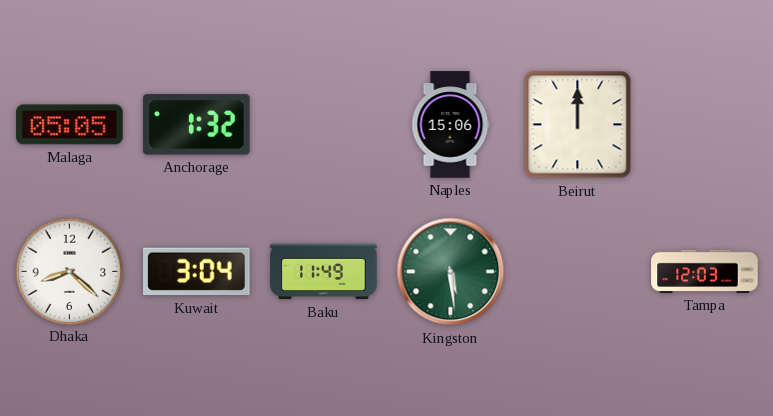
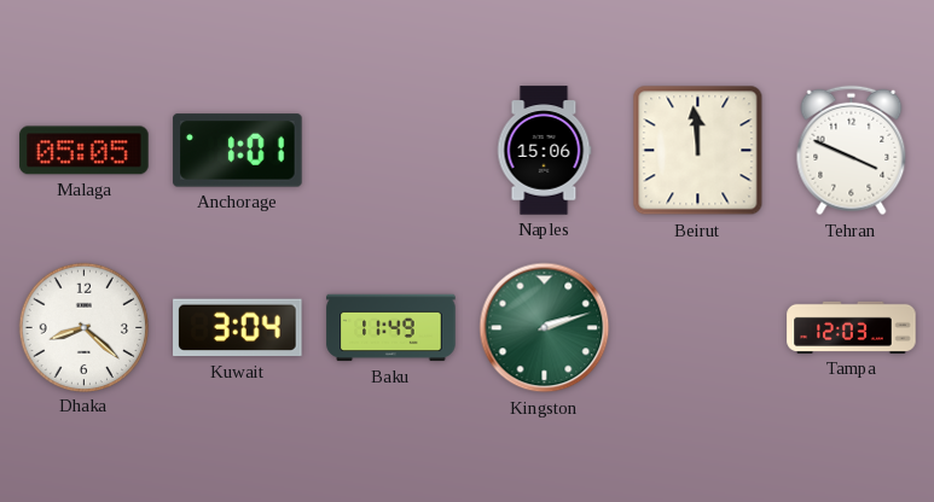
Anchorage: 1:32 -> 1:01 (238, 151)
Beirut: 12:00 -> 11:59 (698, 151)
Tehran: none -> 3:49 (852, 151)
Kingston: 5:29 -> 2:12 (545, 328)
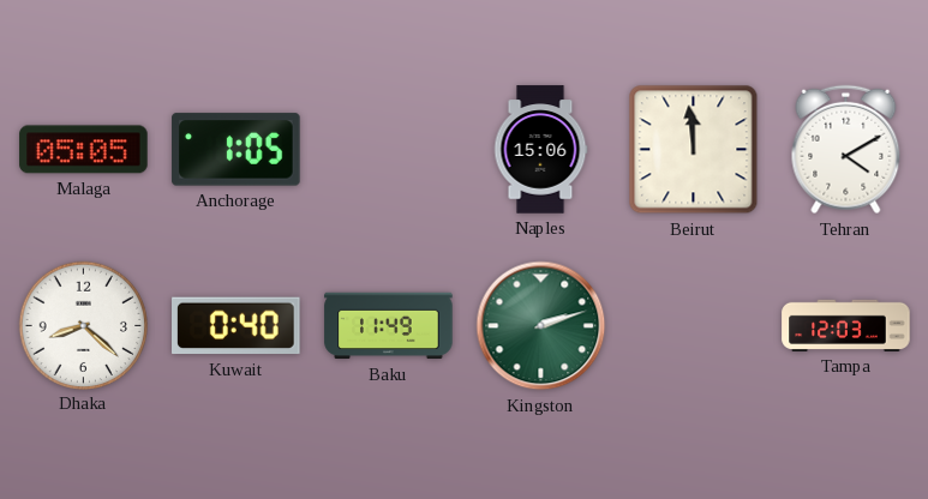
Anchorage: 1:01 -> 1:05 (237, 150)
Tehran: 3:49 -> 4:10 (846, 150)
Kuwait: 3:04 -> 0:40 (237, 326)
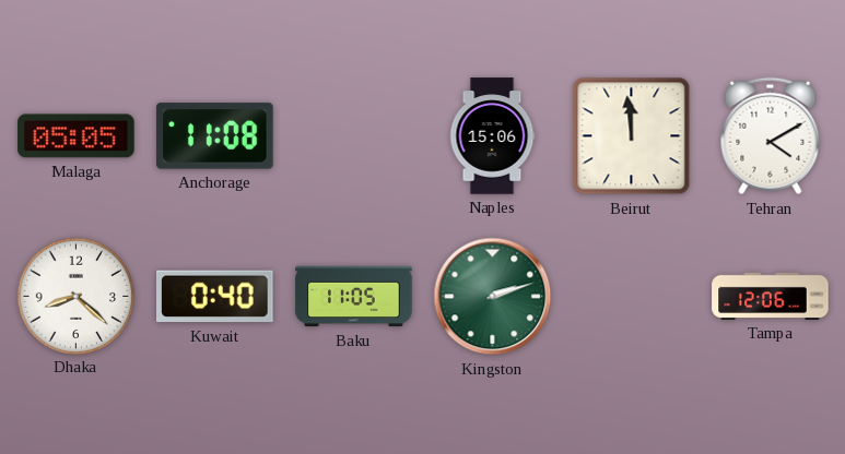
Anchorage: 1:05 -> 11:08 (215, 136)
Baku: 11:49 -> 11:05 (354, 297)
Tampa: 12:03 -> 12:06 (771, 296)
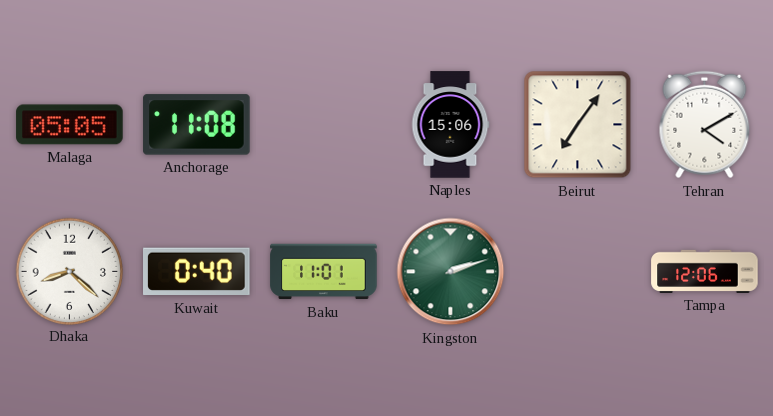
Beirut: 11:59 -> 7:06 (578, 125)
Baku: 11:05 -> 11:01 (324, 272)
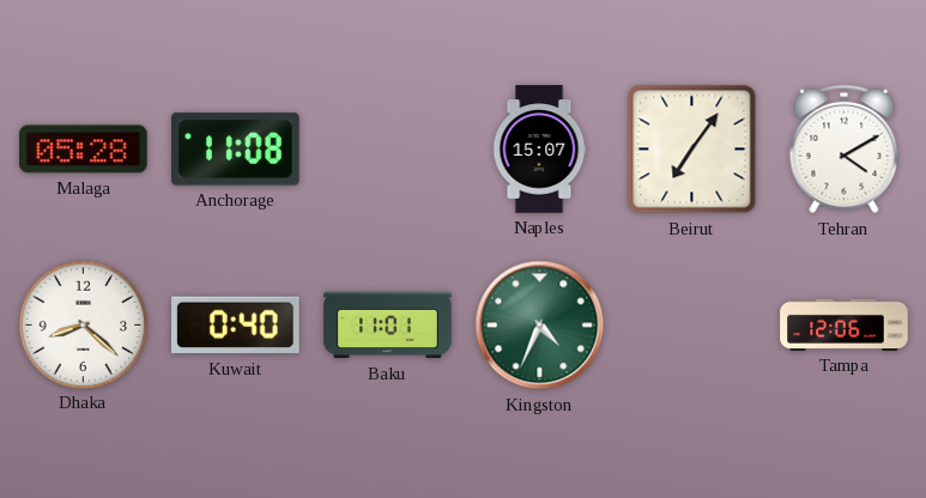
Malaga: 05:05 -> 05:28 (84, 150)
Naples: 15:06 -> 15:07 (539, 150)
Kingston: 2:12 -> 4:34 (540, 326)
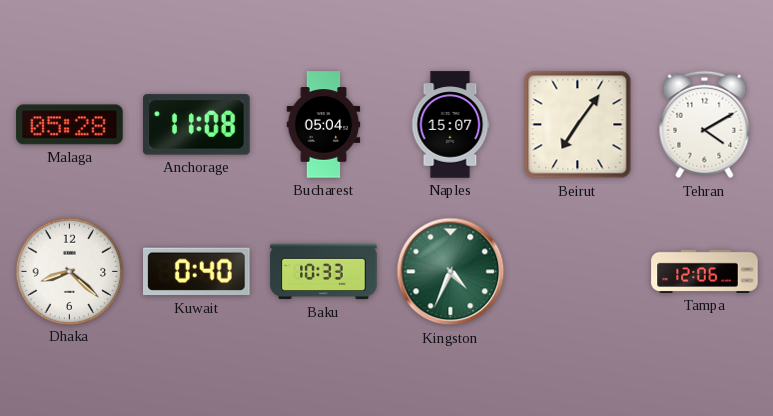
Bucharest: none -> 05:04 (324, 125)
Baku: 11:01 -> 10:33 (324, 272)
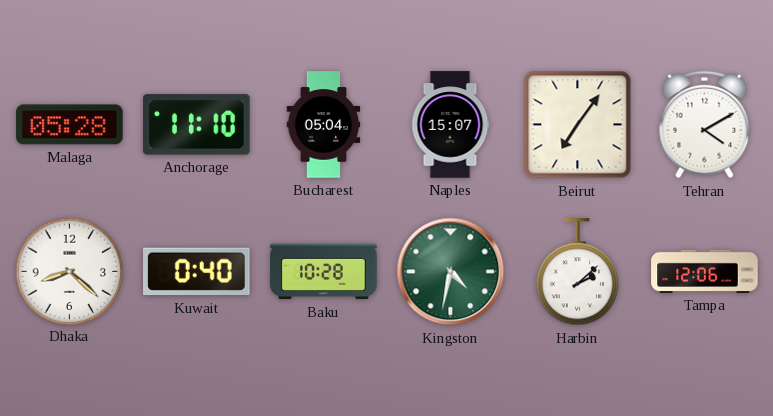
Anchorage: 11:08 -> 11:10 (197, 125)
Baku: 10:33 -> 10:28 (324, 272)
Kingston: 4:34 -> 4:32 (451, 272)
Harbin: none -> 2:08 (577, 272)
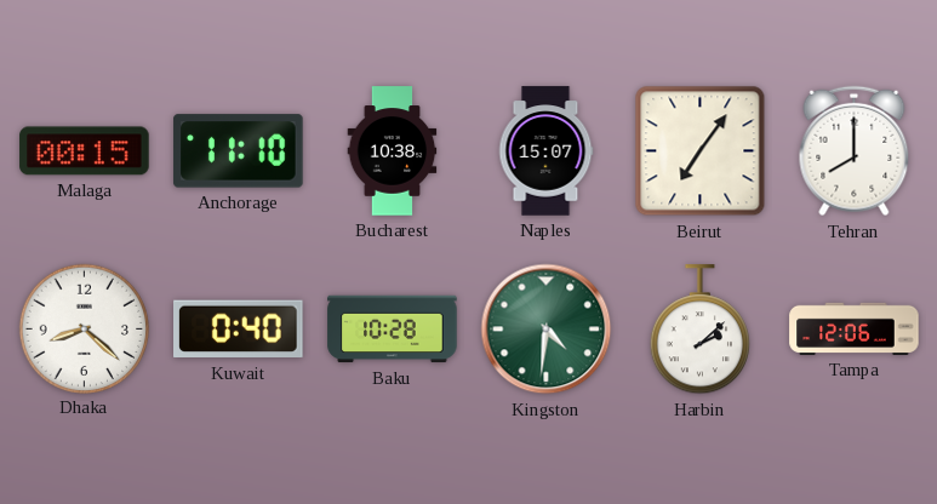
Malaga: 05:28 -> 00:15 (85, 151)
Bucharest: 05:04 -> 10:38 (393, 151)
Tehran: 4:10 -> 8:00 (855, 151)
Kingston: 4:32 -> 4:31 (547, 330)
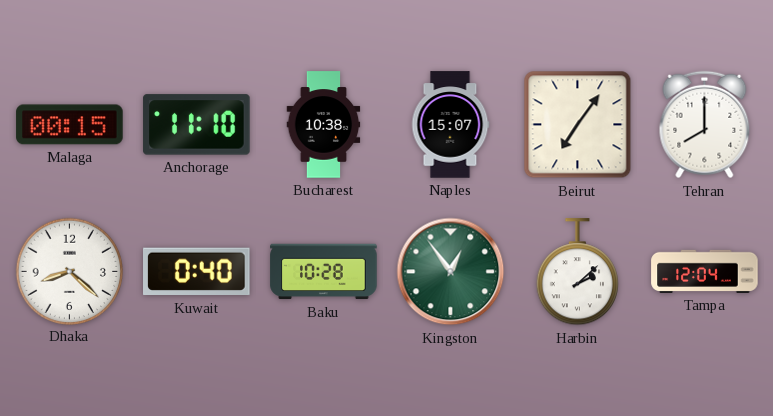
Kingston: 4:31 -> 12:54 (451, 272)
Tampa: 12:06 -> 12:04 (705, 271)
